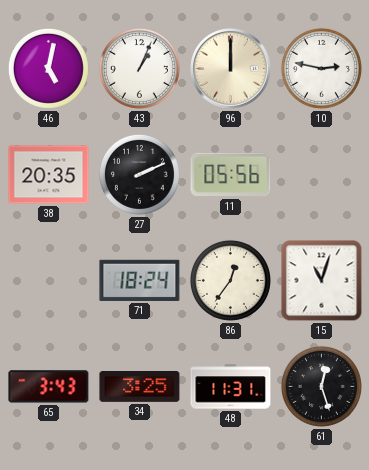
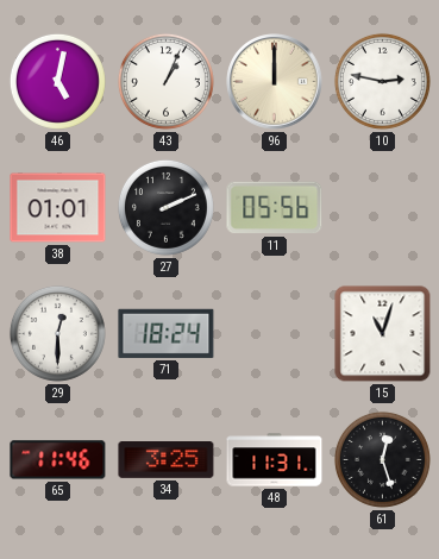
38: 20:35 -> 01:01 (58, 208)
29: none -> 12:30 (57, 333)
86: 12:36 -> none (230, 280)
65: 3:43 -> 11:46 (58, 460)
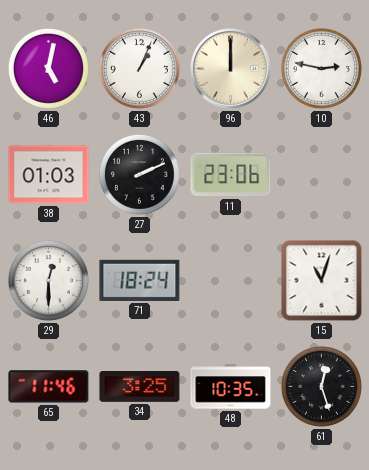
38: 01:01 -> 01:03 (49, 175)
11: 05:56 -> 23:06 (231, 175)
48: 11:31 -> 10:35 (231, 387)
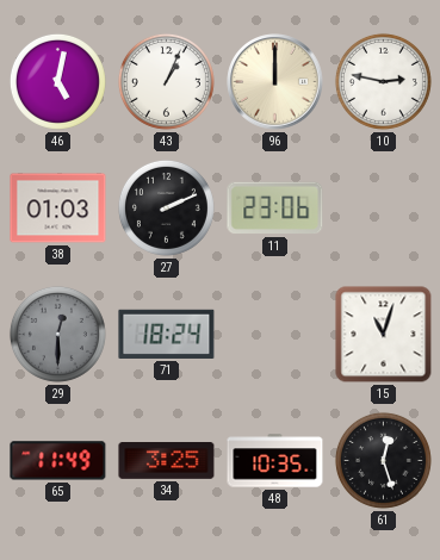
29 dial: white -> grey (57, 334)
65: 11:46 -> 11:49 (58, 461)
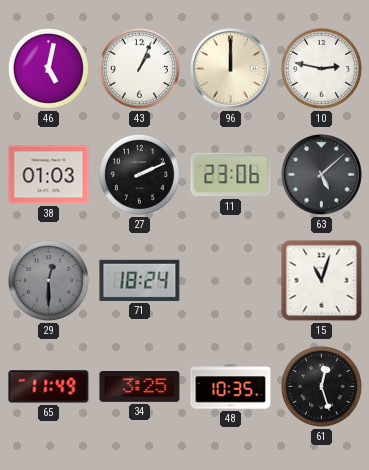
63: none -> 5:08 (322, 175)
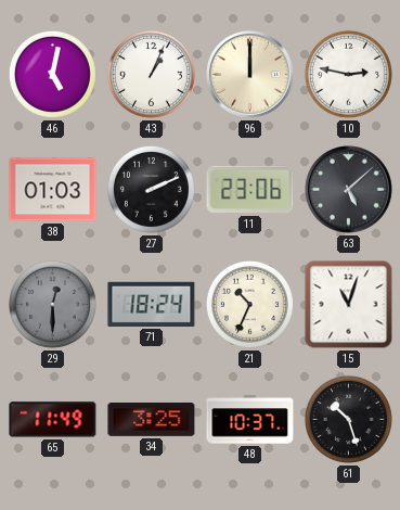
21: none -> 10:34 (249, 304)
48: 10:35 -> 10:37 (250, 420)
61: 12:27 -> 10:27 (348, 419)
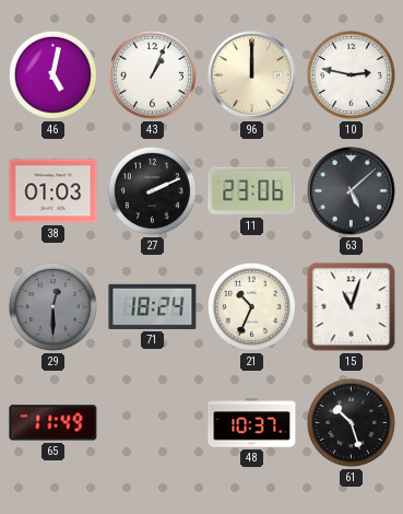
34: 3:25 -> none (152, 420)
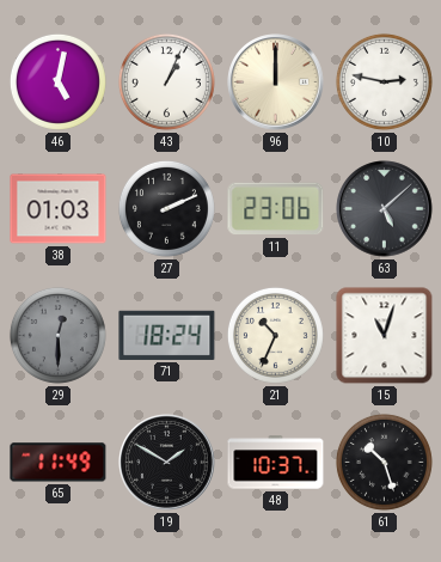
19: none -> 1:50 (167, 463)
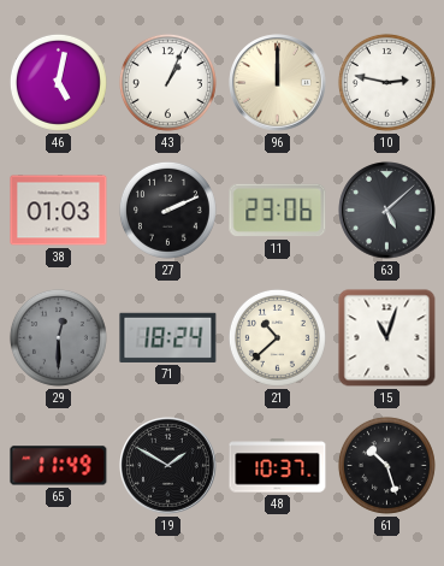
21: 10:34 -> 10:38 (277, 337)
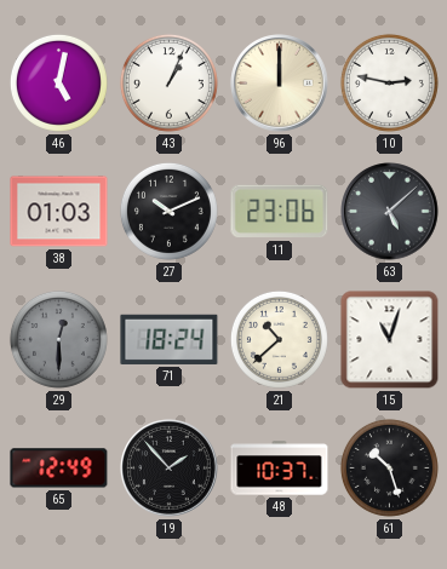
27: 2:11 -> 10:11 (168, 211)
65: 11:49 -> 12:49 (59, 469)
19: 1:50 -> 1:53 (170, 469)
